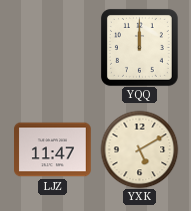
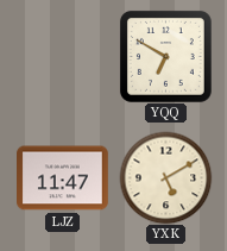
YQQ: 12:00 -> 6:50 (165, 56)
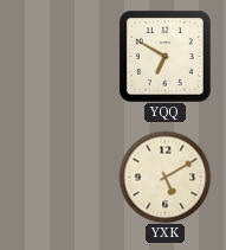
LJZ: 11:47 -> none (63, 178)
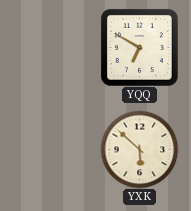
YXK: 5:10 -> 5:52 (139, 149)
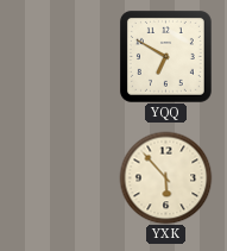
YXK: 5:52 -> 5:53 (165, 177)
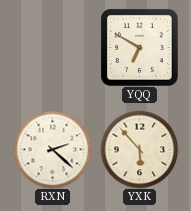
RXN: none -> 2:22 (52, 149)
